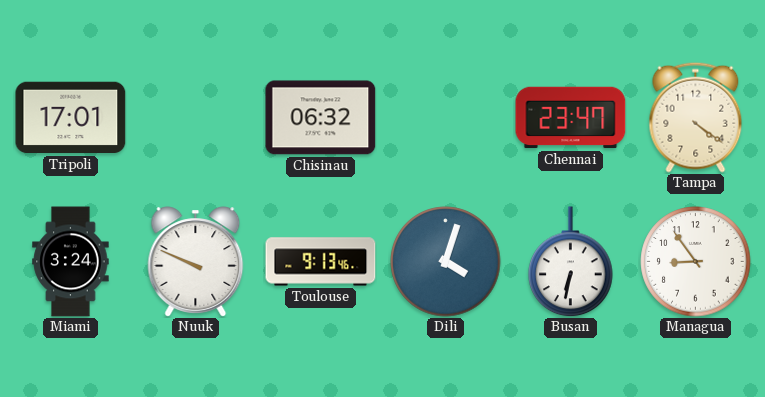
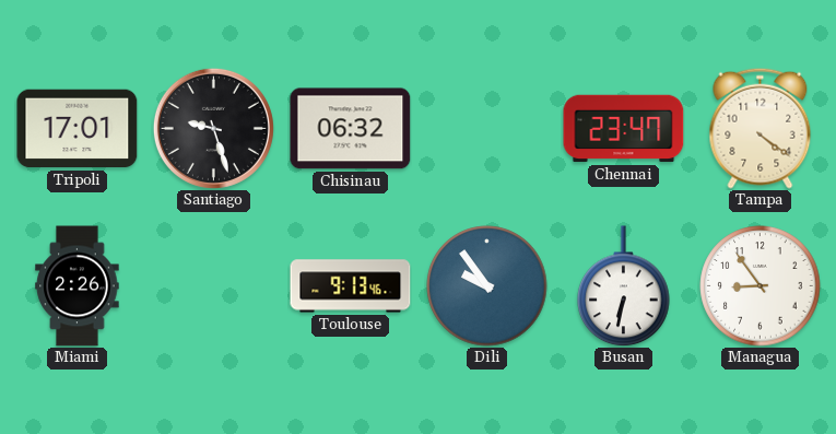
Santiago: none -> 9:27 (213, 128)
Miami: 3:24 -> 2:26 (78, 286)
Nuuk: 9:49 -> none (196, 262)
Dili: 4:03 -> 9:54 (487, 286)
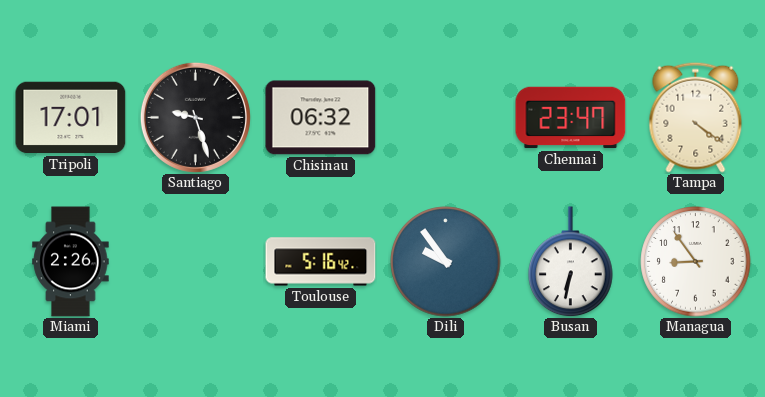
Toulouse: 9:13 -> 5:16 (321, 262)
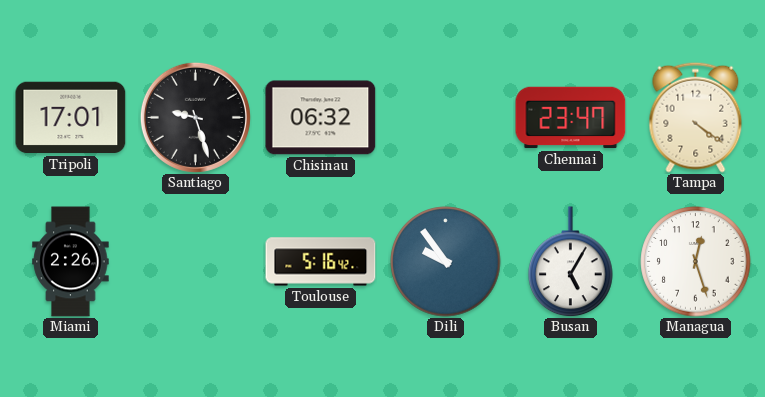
Busan: 6:32 -> 5:05 (571, 262)
Managua: 8:54 -> 12:27 (696, 262)
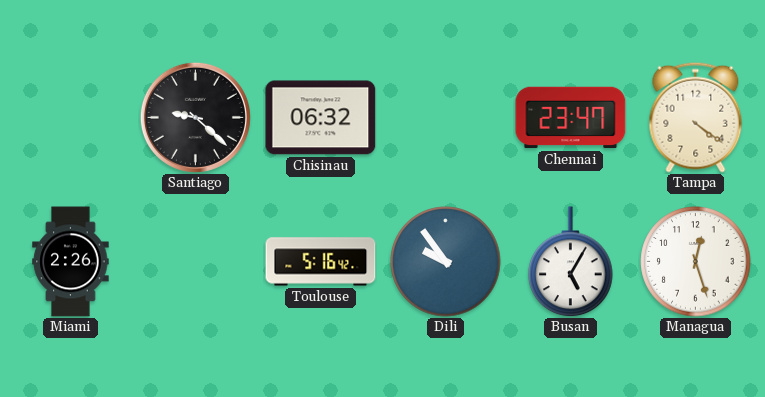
Tripoli: 17:01 -> none (71, 118)
Santiago: 9:27 -> 9:22 (195, 117)
